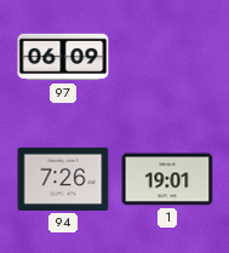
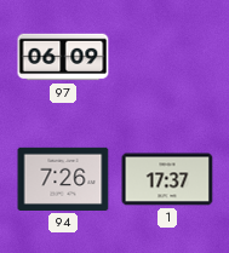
1: 19:01 -> 17:37 (167, 179)
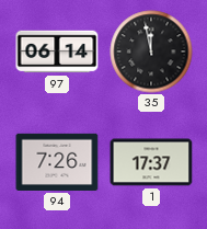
97: 06:09 -> 06:14 (57, 51)
35: none -> 11:58 (151, 51)
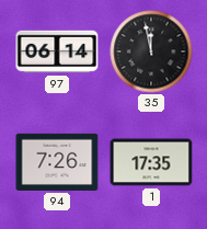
1: 17:37 -> 17:35 (151, 162)
